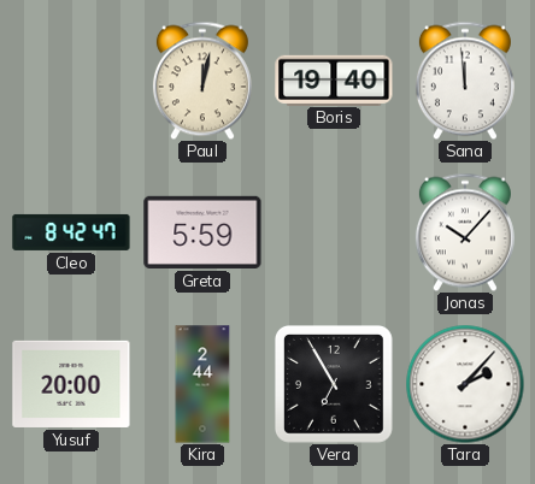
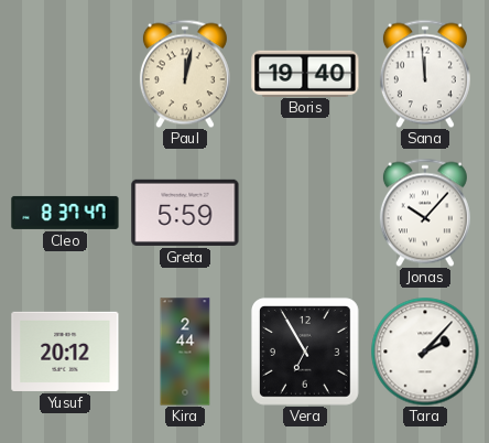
Cleo: 8:42 -> 8:37 (65, 213)
Yusuf: 20:00 -> 20:12 (65, 352)
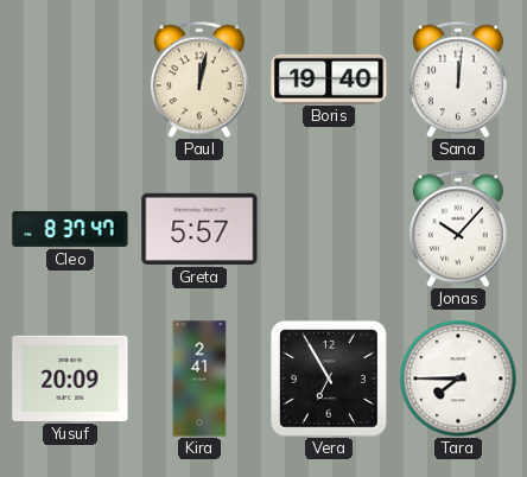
Sana: 11:59 -> 12:01 (458, 79)
Greta: 5:59 -> 5:57 (199, 229)
Yusuf: 20:12 -> 20:09 (70, 379)
Kira: 2:44 -> 2:41 (199, 379)
Tara: 2:07 -> 7:45 (458, 379)
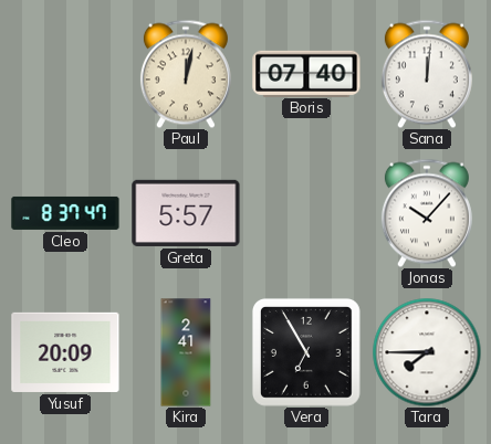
Boris: 19:40 -> 07:40 (306, 73)
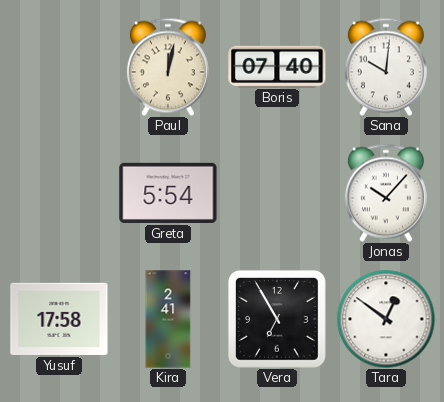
Sana: 12:01 -> 10:01 (386, 67)
Cleo: 8:37 -> none (65, 213)
Greta: 5:57 -> 5:54 (168, 193)
Yusuf: 20:09 -> 17:58 (59, 319)
Tara: 7:45 -> 12:51 (386, 319)
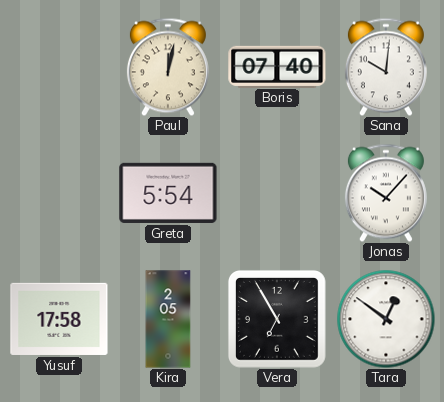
Kira: 2:41 -> 2:05 (168, 319)
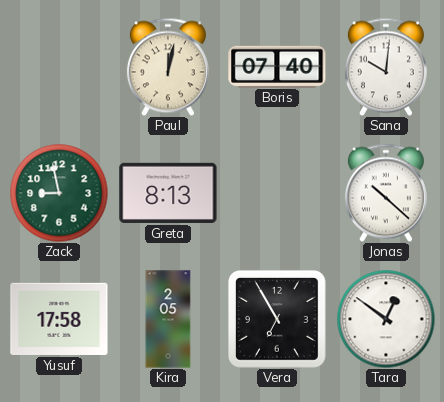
Zack: none -> 8:58 (59, 193)
Greta: 5:54 -> 8:13 (168, 193)
Jonas: 10:07 -> 10:22 (386, 193)
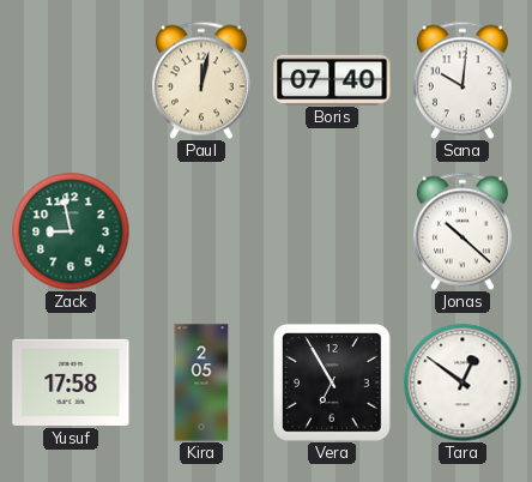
Greta: 8:13 -> none (168, 193)
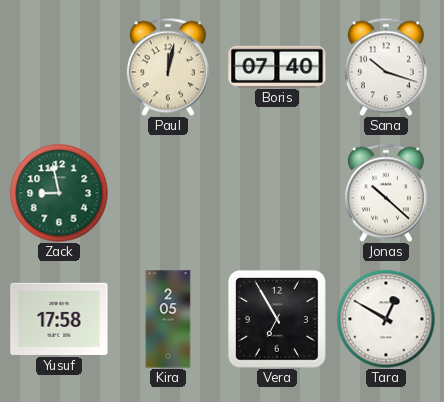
Sana: 10:01 -> 10:18 (386, 67)
Tara: 12:51 -> 12:50 (386, 319)
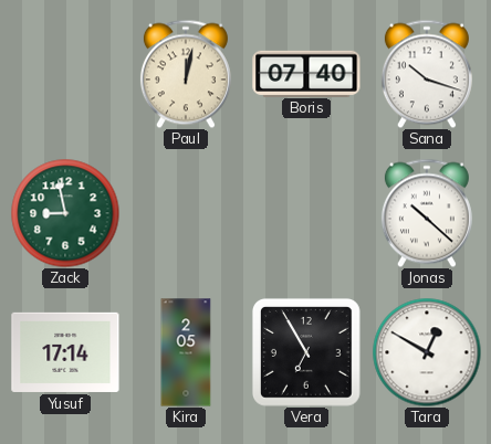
Yusuf: 17:58 -> 17:14 (65, 352)
